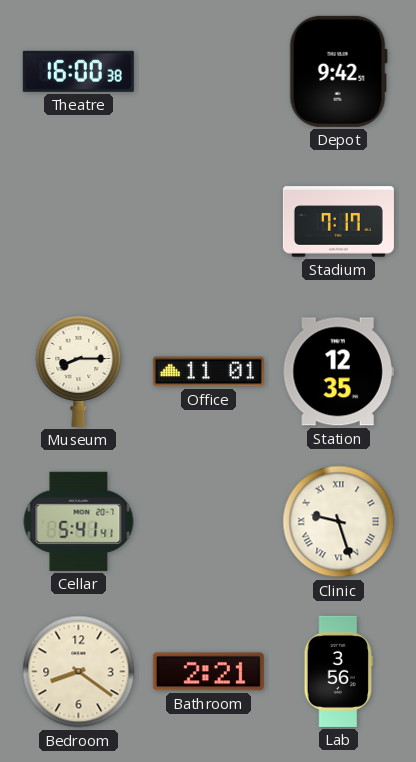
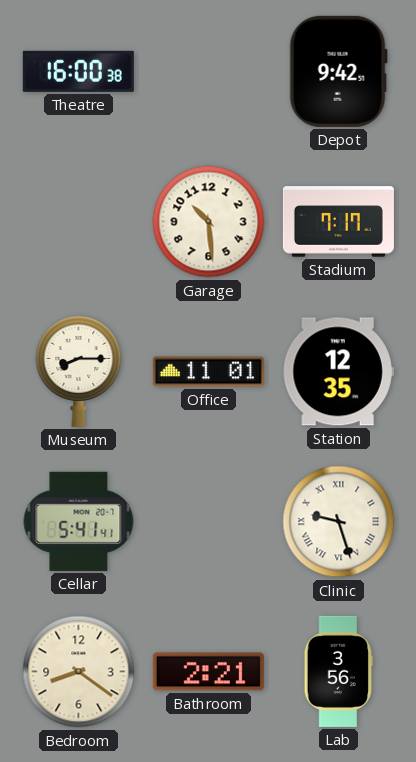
Garage: none -> 10:29 (209, 222)
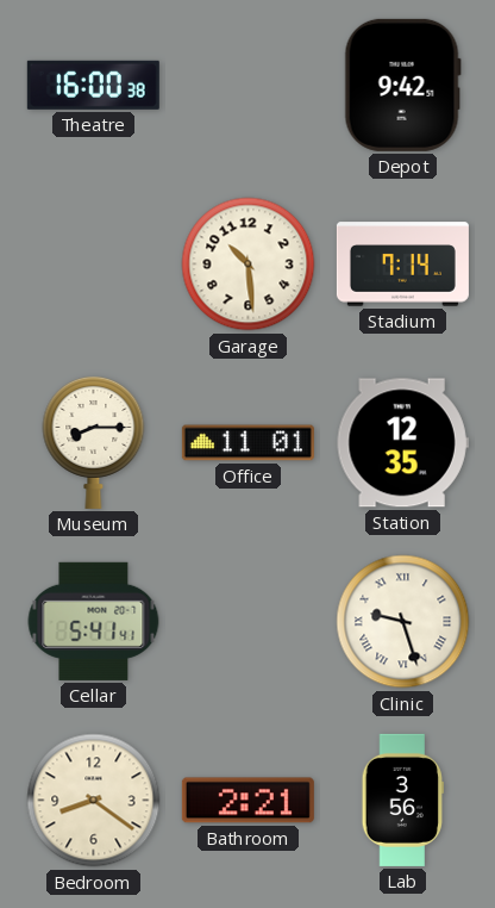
Stadium: 7:17 -> 7:14 (402, 265)
